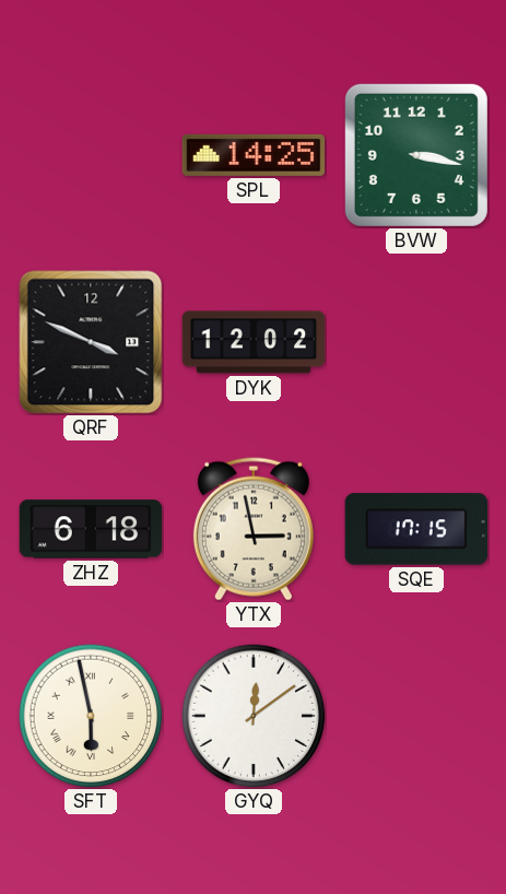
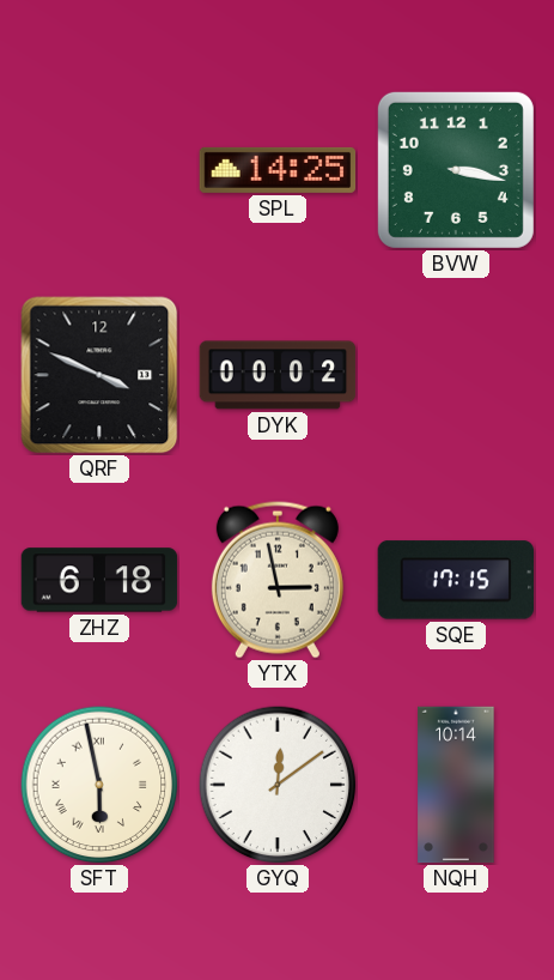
DYK: 12:02 -> 00:02 (278, 375)
NQH: none -> 10:14 (456, 785)
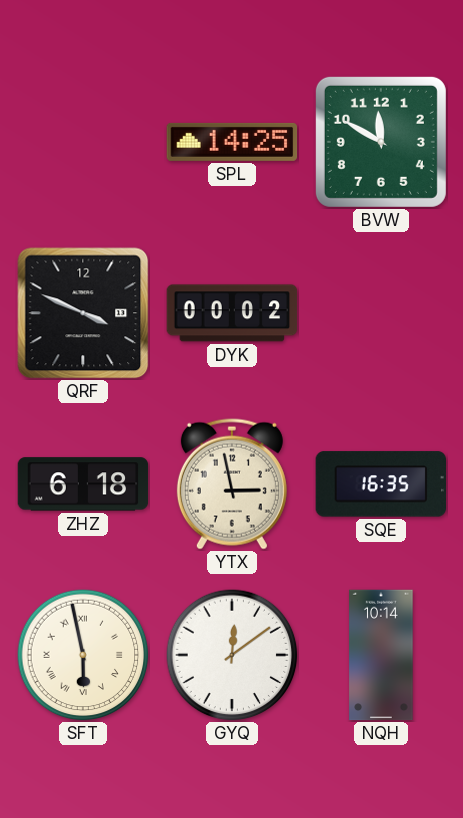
BVW: 3:17 -> 11:50 (381, 142)
SQE: 17:15 -> 16:35 (381, 484)
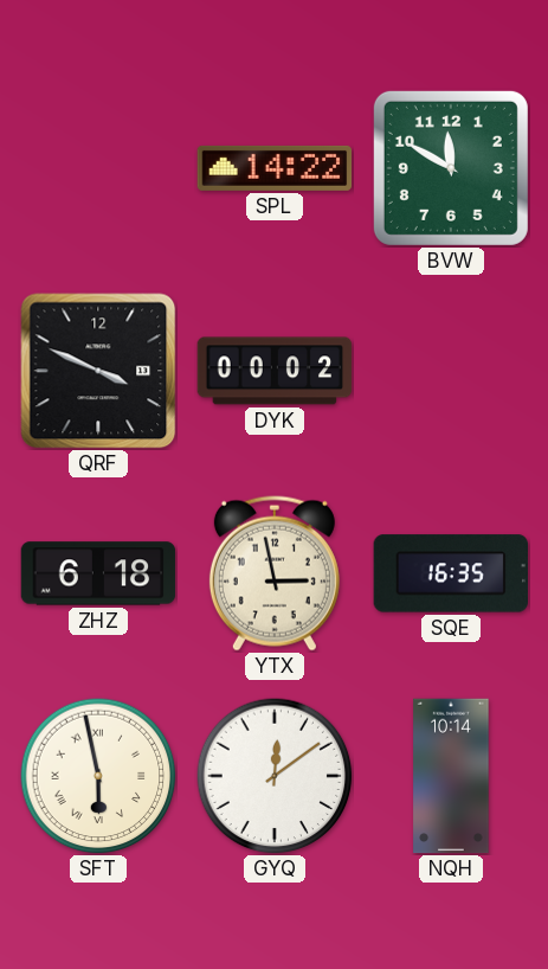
SPL: 14:25 -> 14:22 (275, 168)
